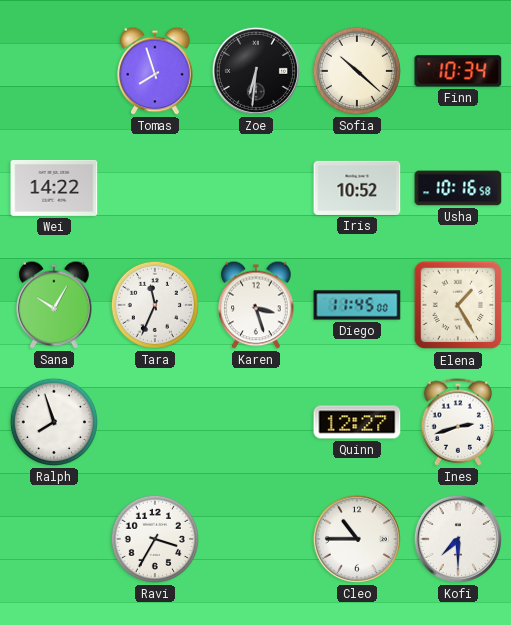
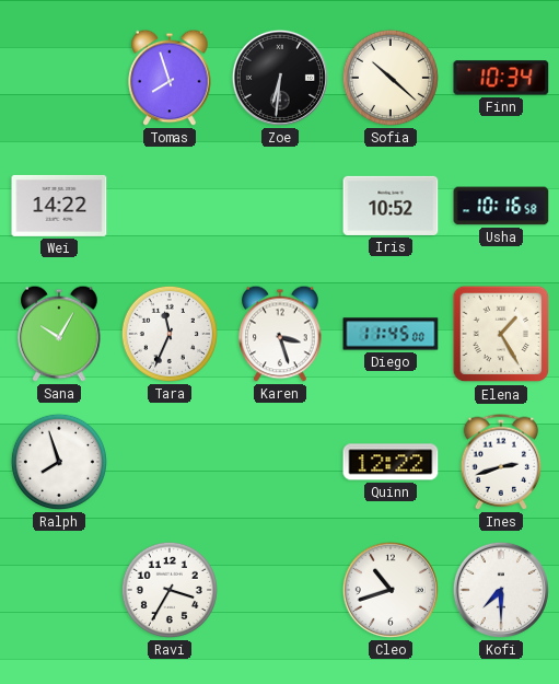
Quinn: 12:27 -> 12:22 (391, 462)
Cleo: 10:45 -> 10:42 (391, 590)
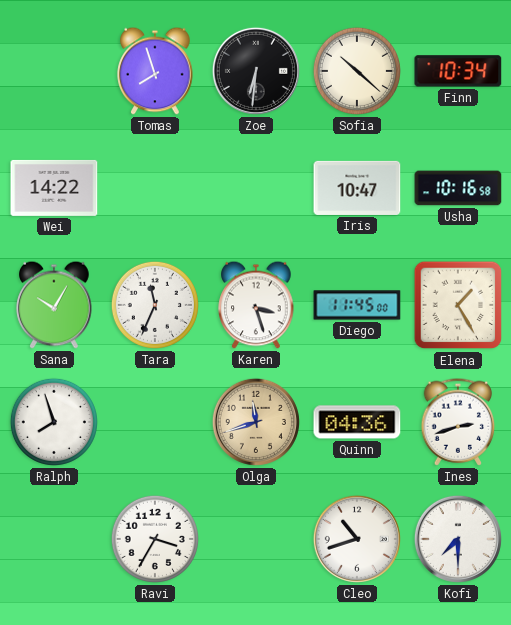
Iris: 10:52 -> 10:47 (357, 188)
Olga: none -> 11:42 (256, 422)
Quinn: 12:22 -> 04:36 (357, 422)
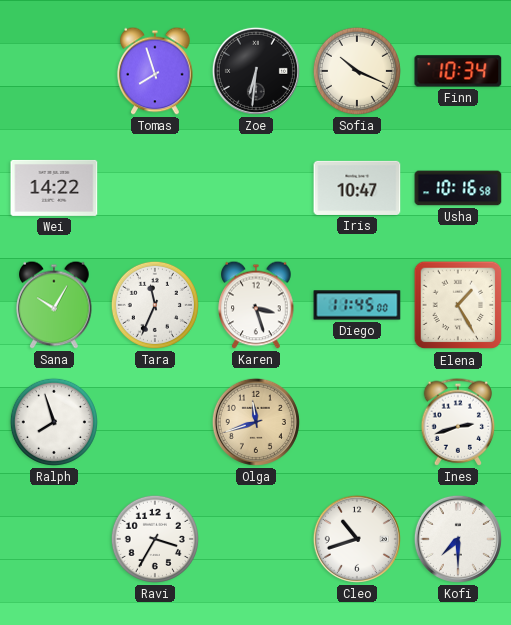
Sofia: 10:22 -> 10:19 (357, 71)
Quinn: 04:36 -> none (357, 422)
